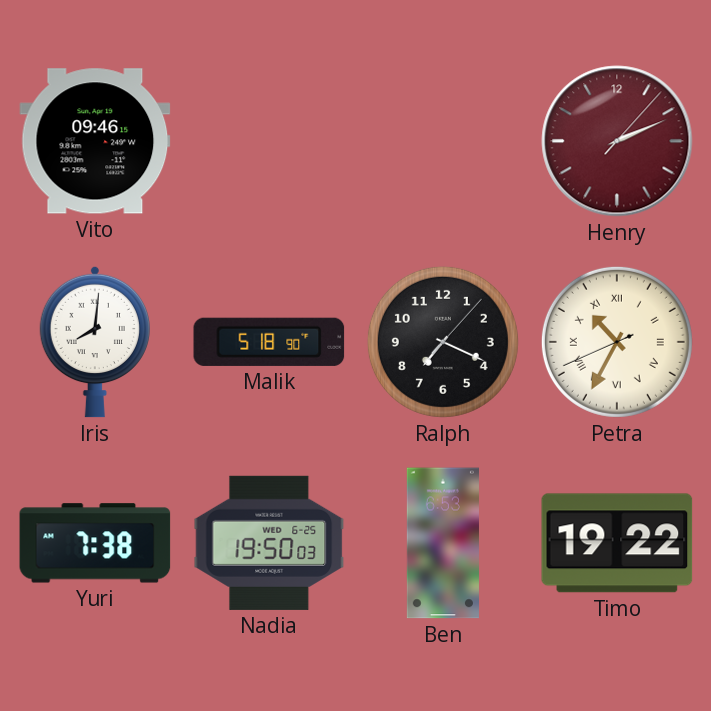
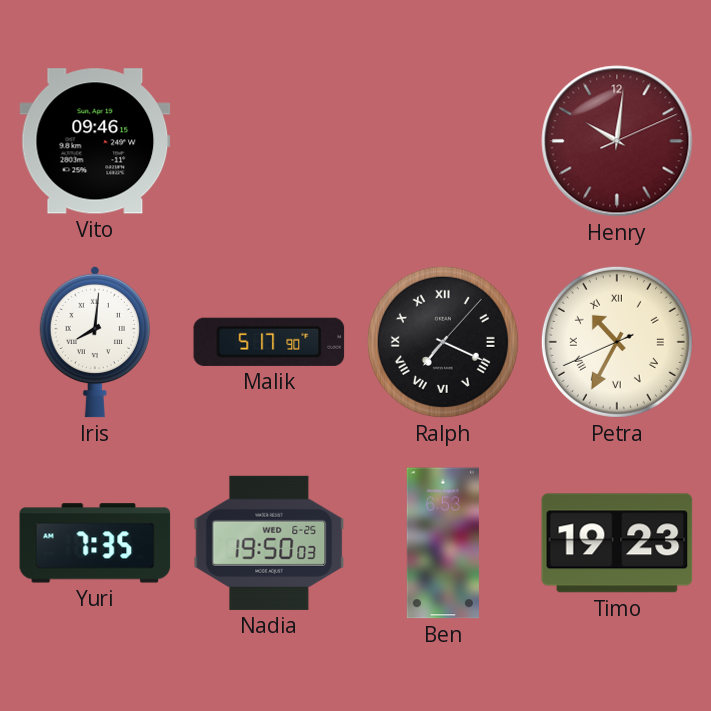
Henry: 2:11 -> 10:01 (617, 141)
Malik: 5:18 -> 5:17 (269, 342)
Ralph numerals: Arabic -> Roman (443, 342)
Yuri: 7:38 -> 7:35 (95, 543)
Timo: 19:22 -> 19:23 (617, 543)
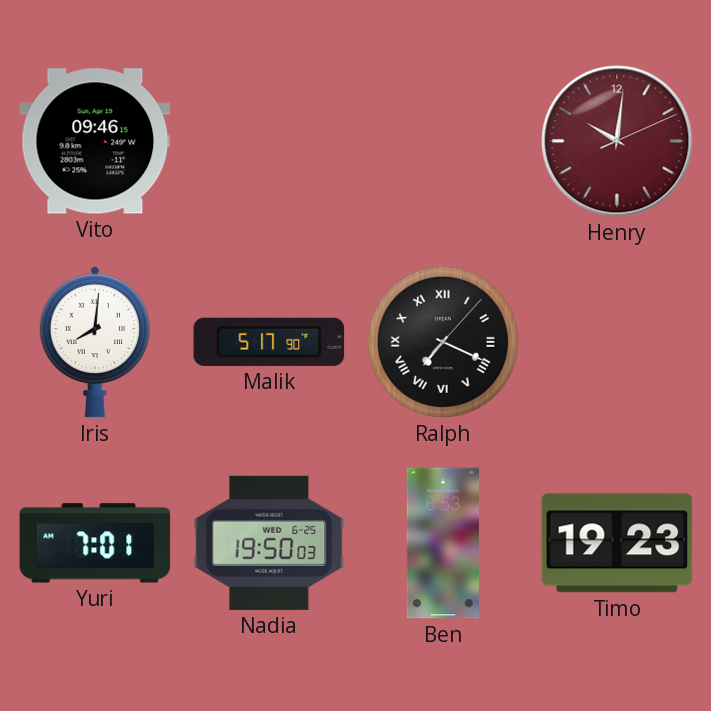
Petra: 10:34 -> none (617, 342)
Yuri: 7:35 -> 7:01 (95, 543)
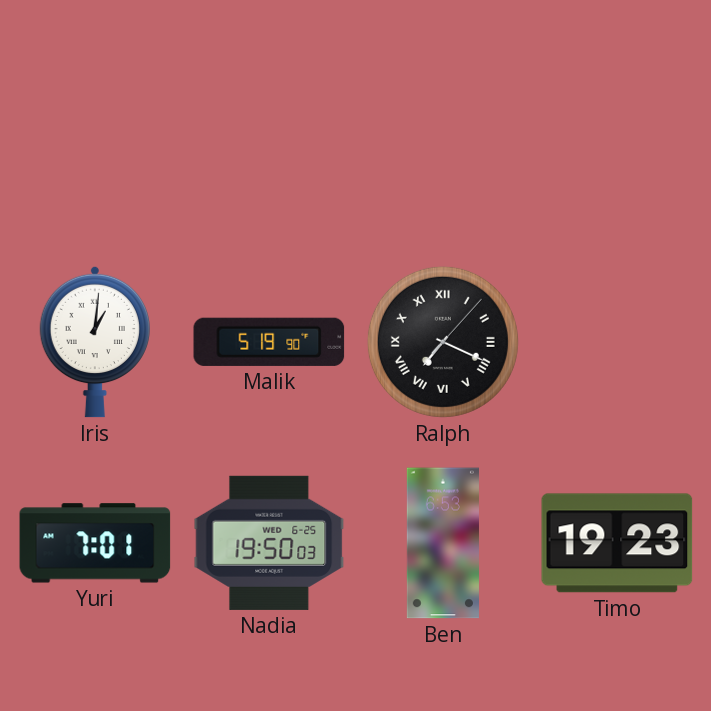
Vito: 09:46 -> none (95, 141)
Henry: 10:01 -> none (617, 141)
Iris: 8:01 -> 1:01 (95, 342)
Malik: 5:17 -> 5:19 (269, 342)
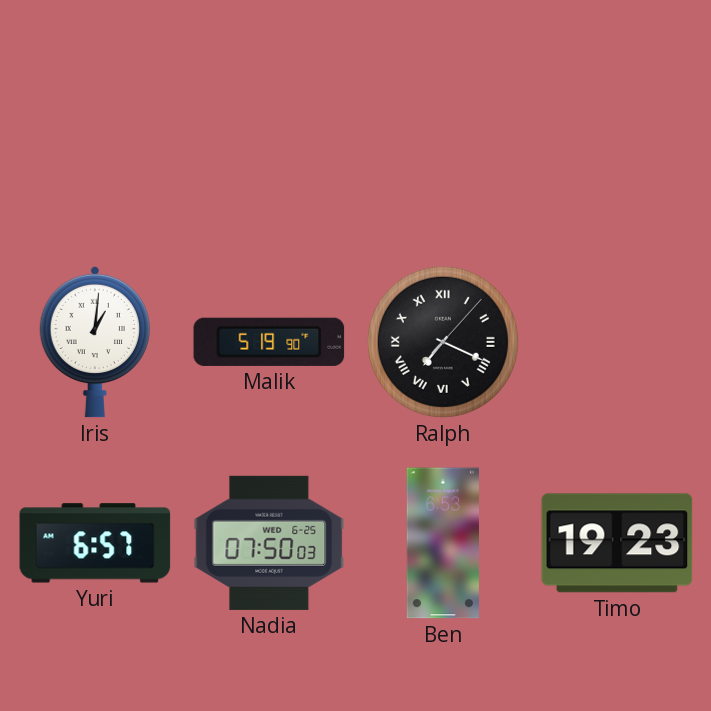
Yuri: 7:01 -> 6:57 (95, 543)
Nadia: 19:50 -> 07:50 (269, 543)
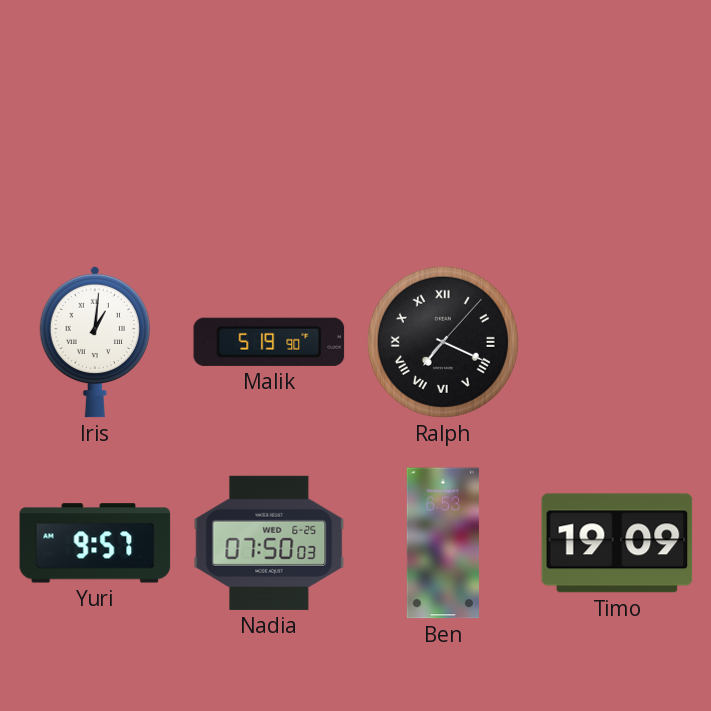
Yuri: 6:57 -> 9:57 (95, 543)
Timo: 19:23 -> 19:09 (617, 543)
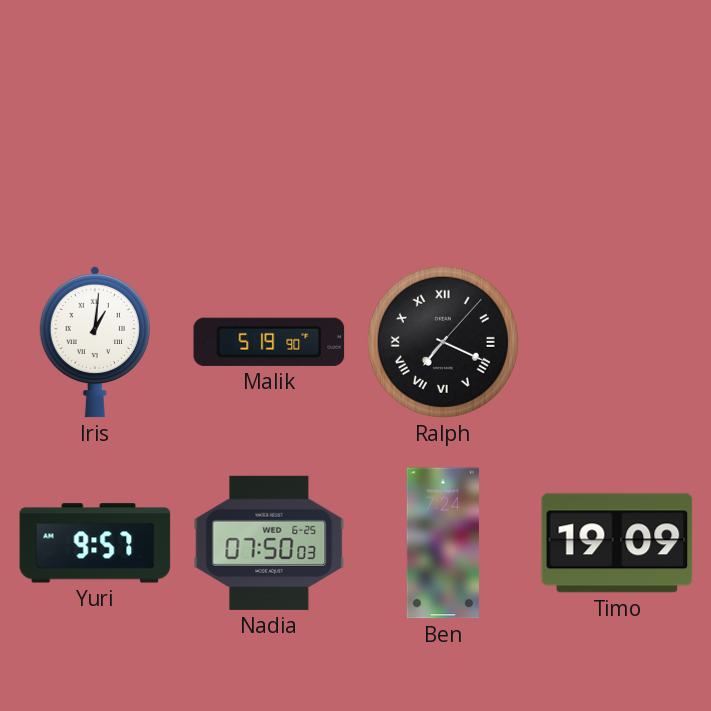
Ben: 6:53 -> 7:24 (443, 543)
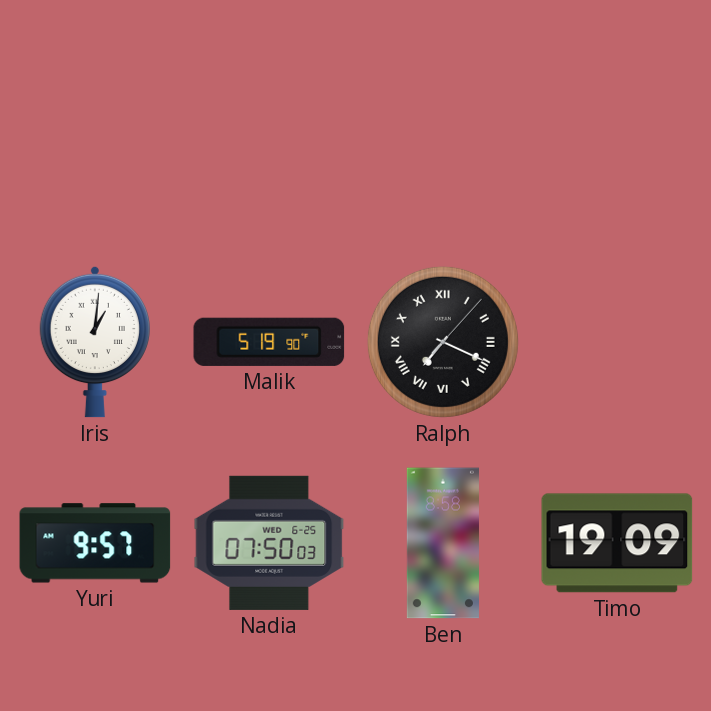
Ben: 7:24 -> 8:58 (443, 543)
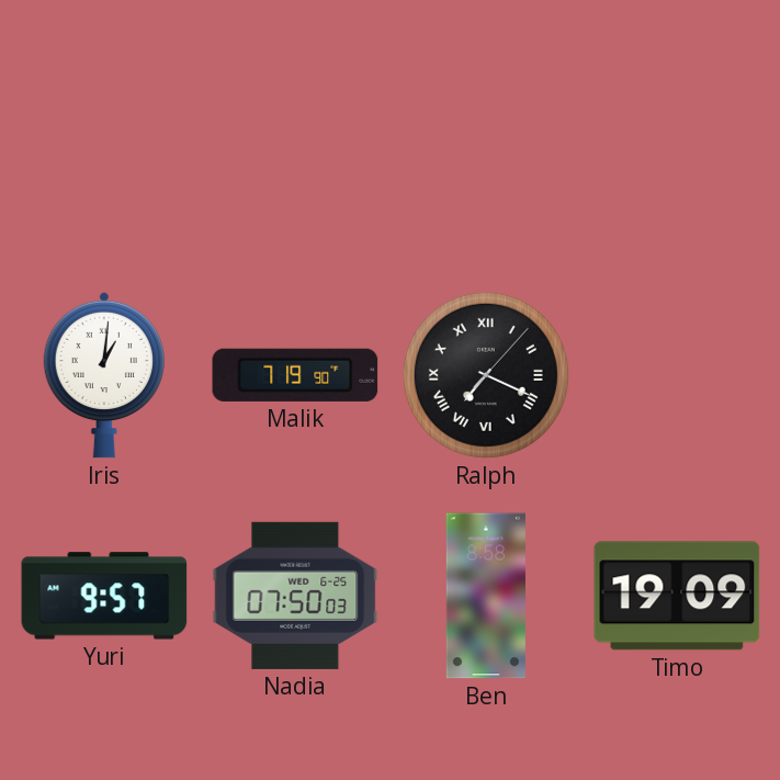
Malik: 5:19 -> 7:19 (295, 375)
